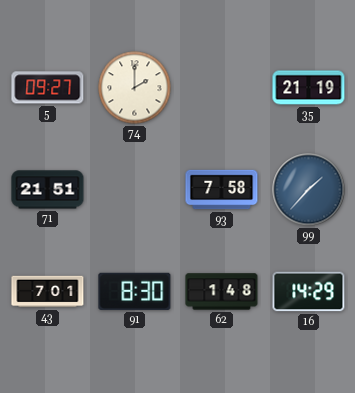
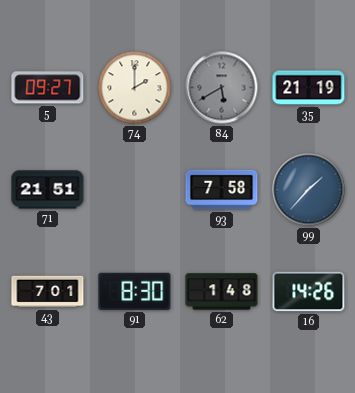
84: none -> 5:40 (222, 88)
16: 14:29 -> 14:26 (309, 292)
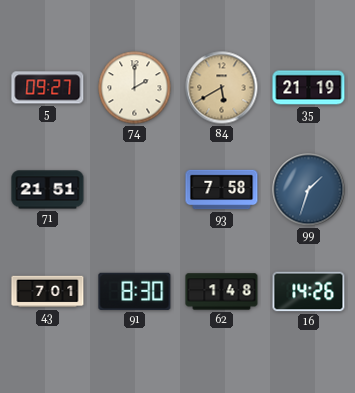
84 dial: grey -> champagne (222, 88)
99: 1:37 -> 1:33 (309, 190)
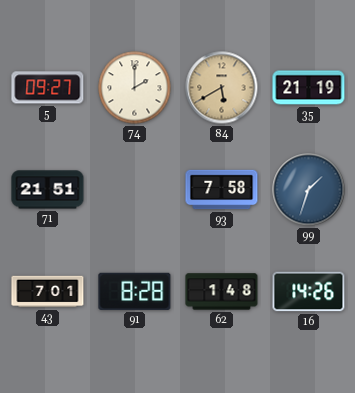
91: 8:30 -> 8:28 (135, 291)
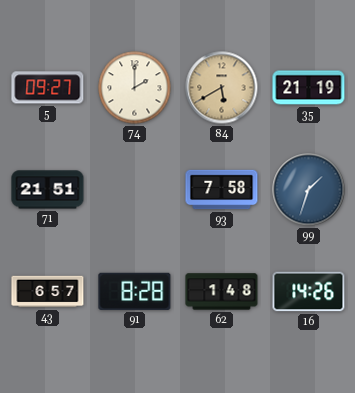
43: 7:01 -> 6:57 (48, 292)
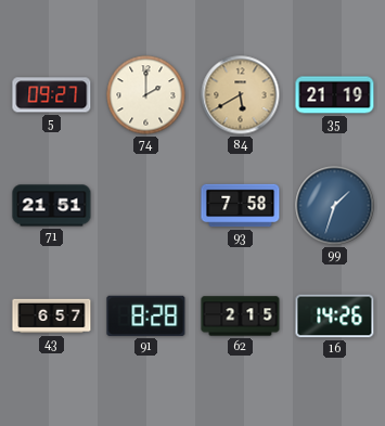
62: 1:48 -> 2:15 (241, 317)
